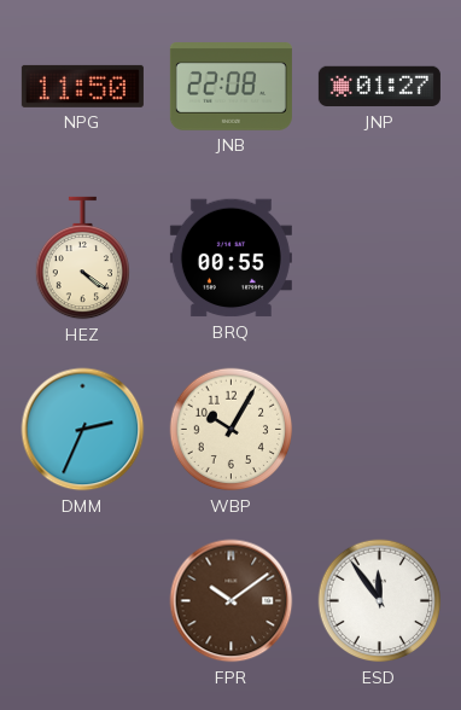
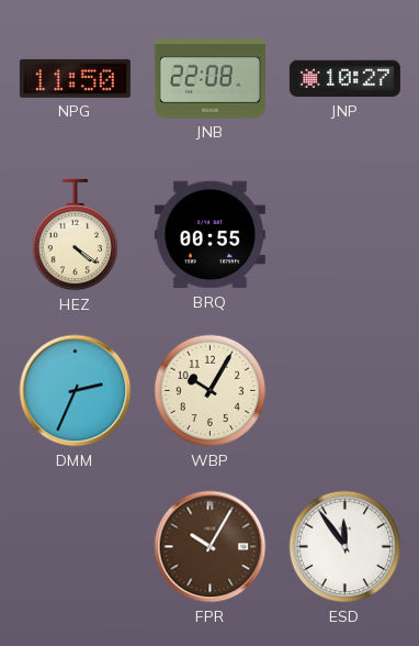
JNP: 01:27 -> 10:27 (344, 79)
FPR: 10:09 -> 10:05 (211, 547)
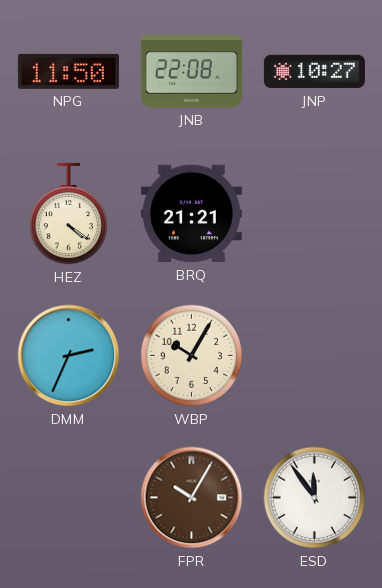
BRQ: 00:55 -> 21:21 (191, 214)
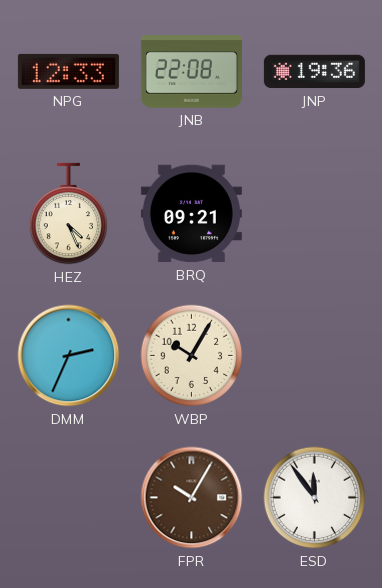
NPG: 11:50 -> 12:33 (68, 71)
JNP: 10:27 -> 19:36 (314, 72)
HEZ: 4:21 -> 4:26 (68, 214)
BRQ: 21:21 -> 09:21 (191, 214)
